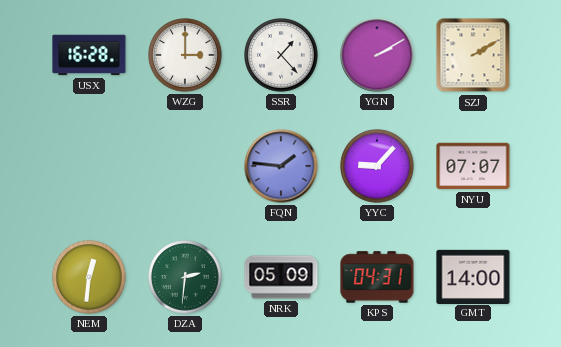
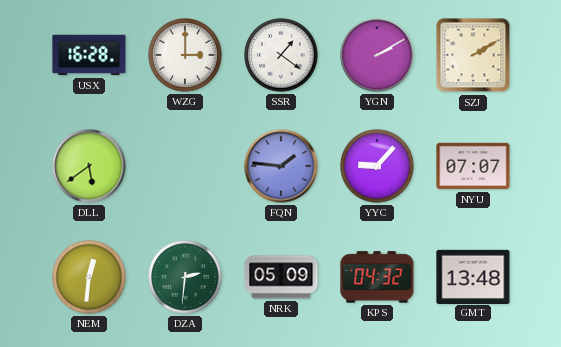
SSR: 1:23 -> 1:21 (281, 55)
DLL: none -> 5:39 (89, 166)
KPS: 04:31 -> 04:32 (377, 277)
GMT: 14:00 -> 13:48 (473, 276)
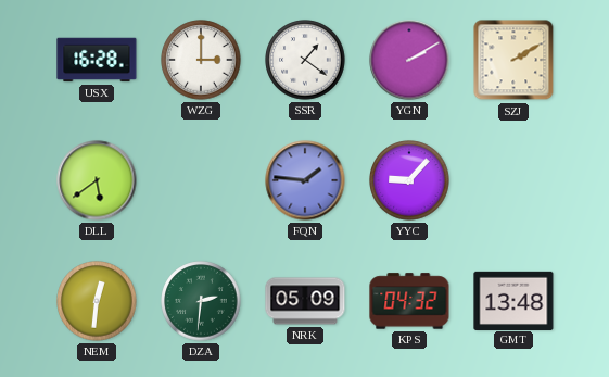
NYU: 07:07 -> none (473, 166)
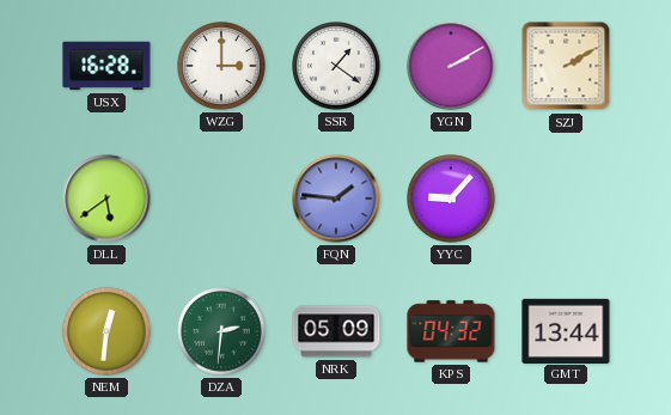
GMT: 13:48 -> 13:44 (566, 330)
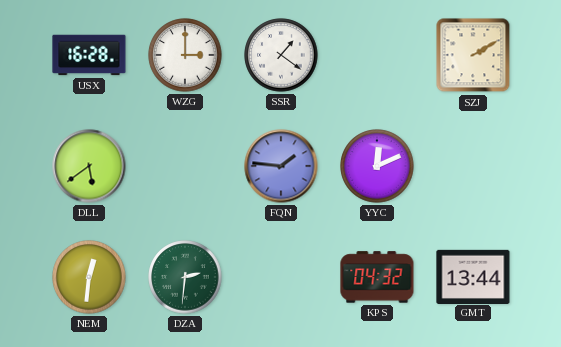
YGN: 2:10 -> none (451, 66)
YYC: 9:07 -> 12:11 (377, 166)
NRK: 05:09 -> none (336, 331)
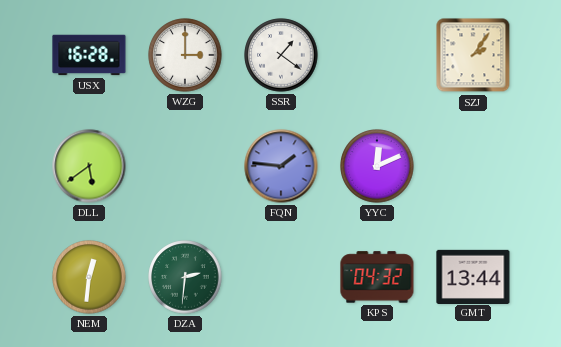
SZJ: 2:10 -> 2:06 (473, 55)
